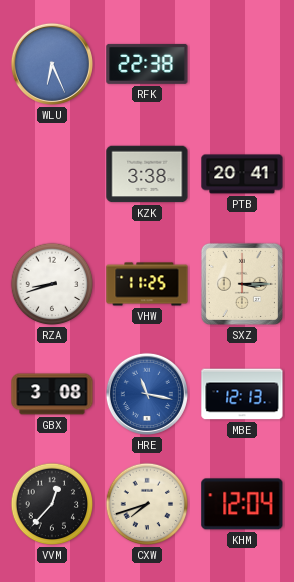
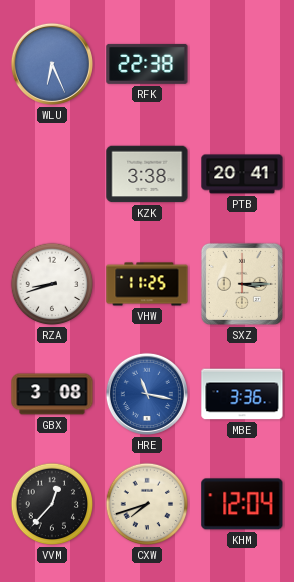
MBE: 12:13 -> 3:36 (242, 394)
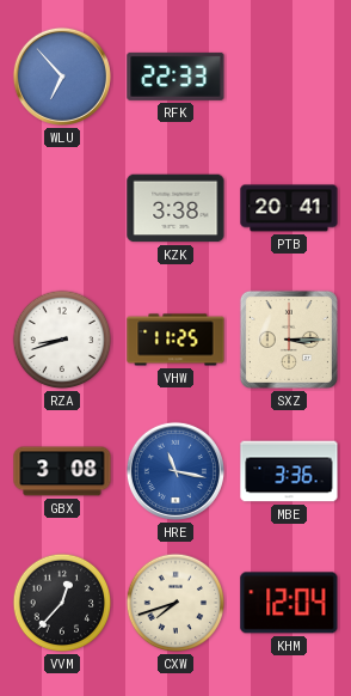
WLU: 6:26 -> 6:53 (62, 77)
RFK: 22:38 -> 22:33 (176, 77)
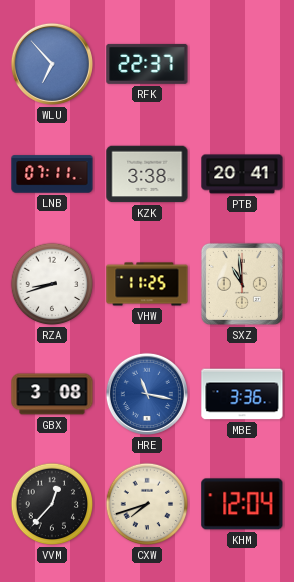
RFK: 22:33 -> 22:37 (147, 64)
LNB: none -> 07:11 (52, 174)
SXZ: 3:15 -> 10:59 (242, 284)
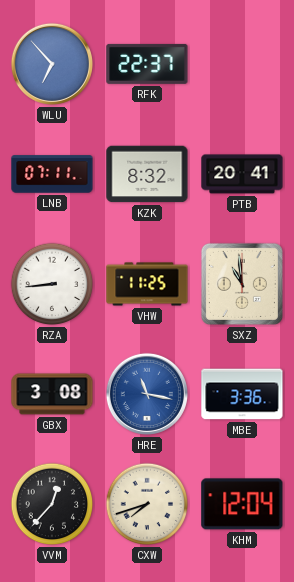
KZK: 3:38 -> 8:32 (147, 174)
RZA: 8:42 -> 8:44 (52, 284)
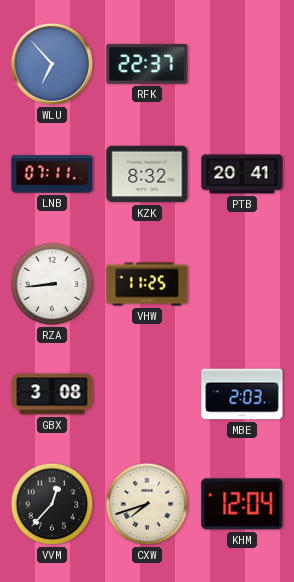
SXZ: 10:59 -> none (242, 284)
HRE: 11:17 -> none (147, 394)
MBE: 3:36 -> 2:03 (242, 394)
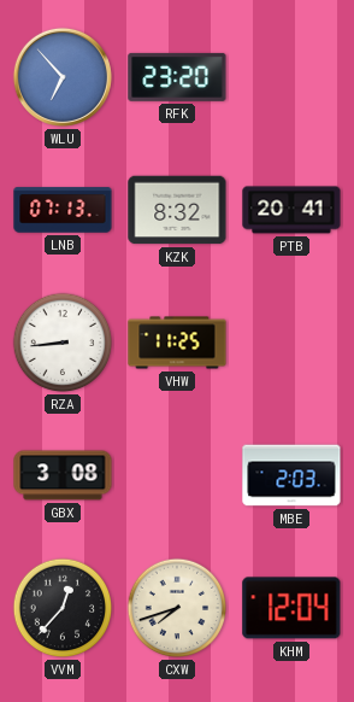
RFK: 22:37 -> 23:20 (177, 77)
LNB: 07:11 -> 07:13 (63, 210)
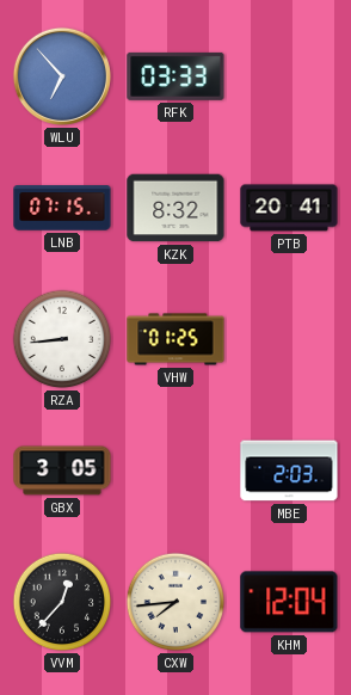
RFK: 23:20 -> 03:33 (176, 76)
LNB: 07:13 -> 07:15 (62, 208)
VHW: 11:25 -> 01:25 (176, 339)
GBX: 3:08 -> 3:05 (62, 470)
CXW: 7:42 -> 7:44 (176, 602)
